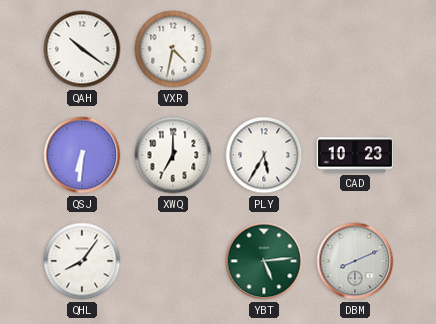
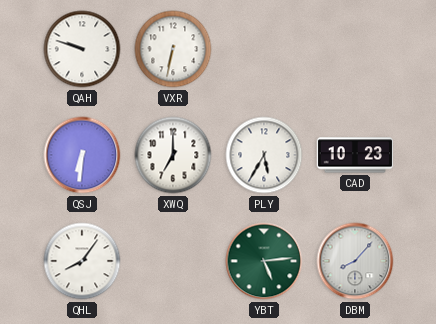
QAH: 10:21 -> 9:48 (82, 49)
VXR: 4:32 -> 6:32 (173, 49)
DBM: 8:11 -> 8:07 (355, 261)
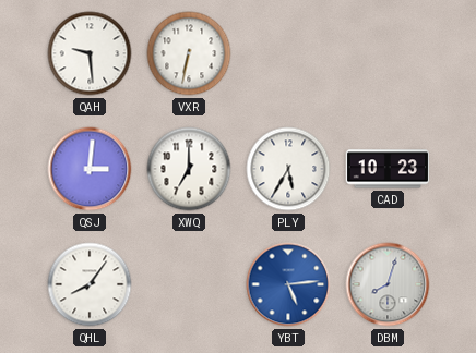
QAH: 9:48 -> 9:29 (90, 53)
QSJ: 6:31 -> 3:01 (90, 169)
YBT dial: green -> blue (288, 284)
DBM: 8:07 -> 8:03 (388, 284)
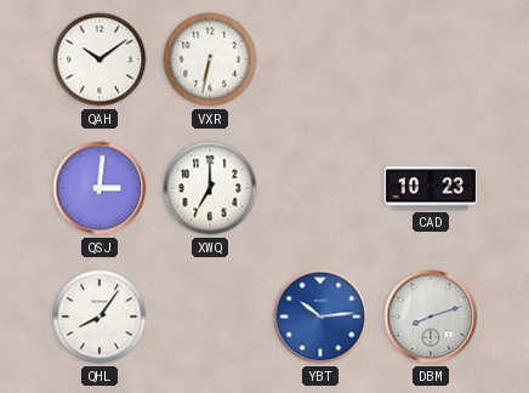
QAH: 9:29 -> 10:09 (99, 59)
PLY: 5:35 -> none (288, 169)
YBT: 5:14 -> 10:14 (320, 317)
DBM: 8:03 -> 8:12 (431, 317)
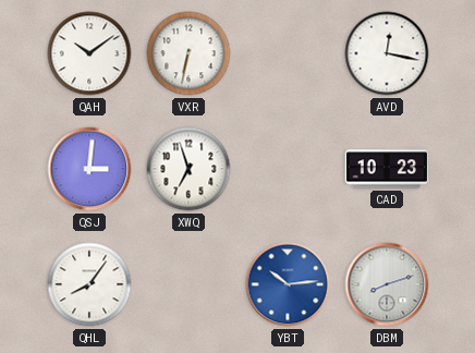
AVD: none -> 12:17 (387, 53)
XWQ: 7:00 -> 6:57 (188, 169)
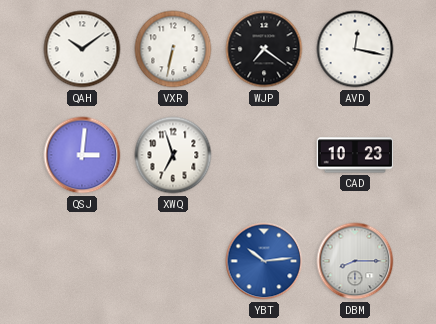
WJP: none -> 7:21 (264, 49)
QHL: 8:06 -> none (89, 284)
DBM: 8:12 -> 8:15 (355, 261)
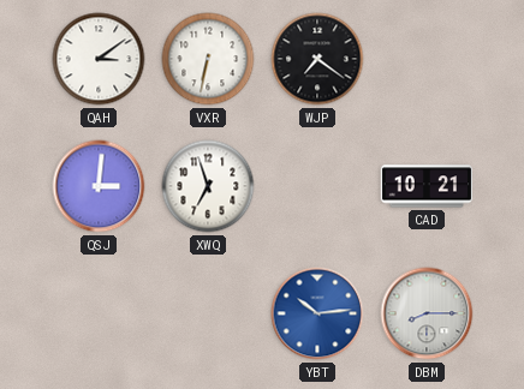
QAH: 10:09 -> 3:09 (99, 59)
AVD: 12:17 -> none (355, 49)
CAD: 10:23 -> 10:21 (425, 186)
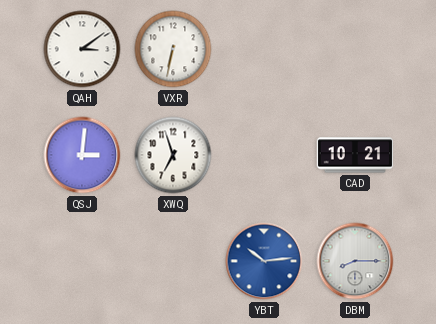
WJP: 7:21 -> none (317, 59)
